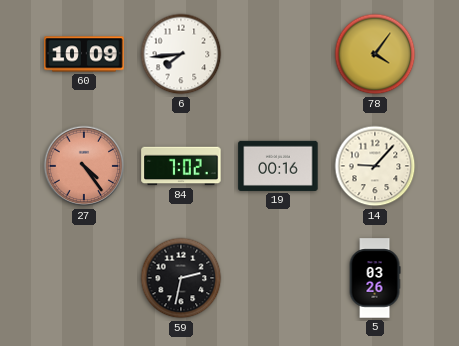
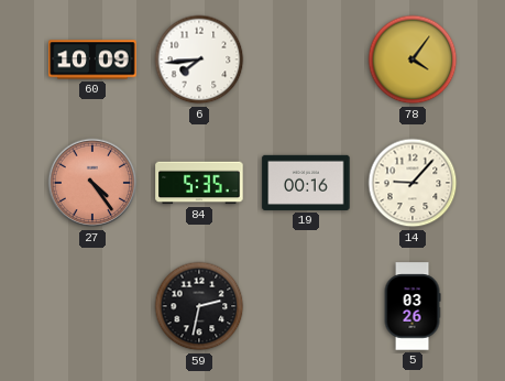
84: 7:02 -> 5:35 (199, 183)
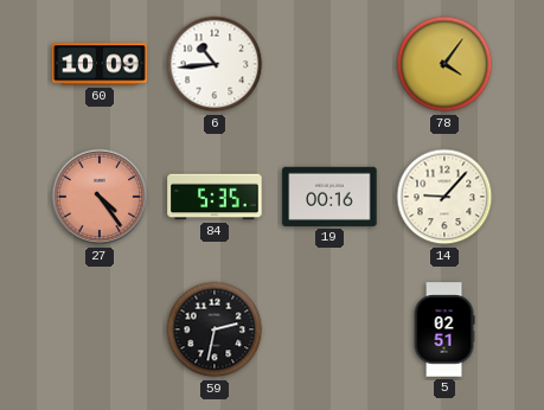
6: 7:44 -> 10:44 (215, 64)
5: 03:26 -> 02:51 (444, 329)
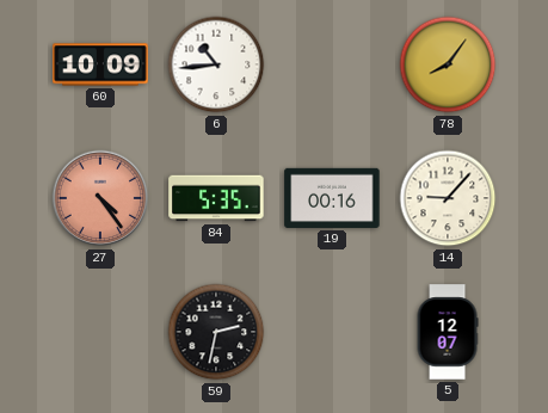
78: 4:06 -> 8:06 (448, 64)
5: 02:51 -> 12:07 (448, 332)
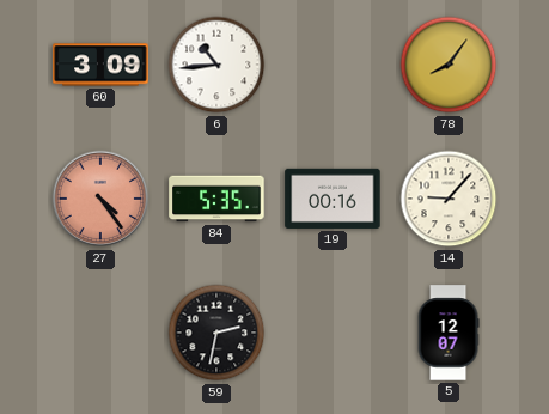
60: 10:09 -> 3:09 (100, 65)
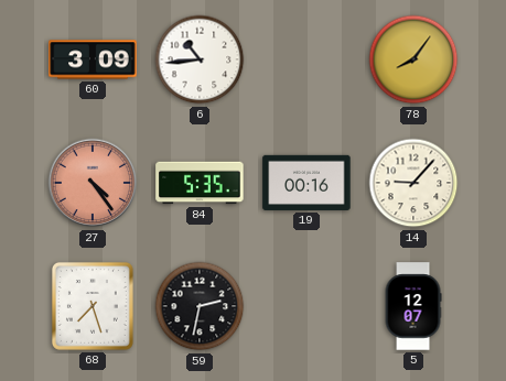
68: none -> 7:27 (93, 306)
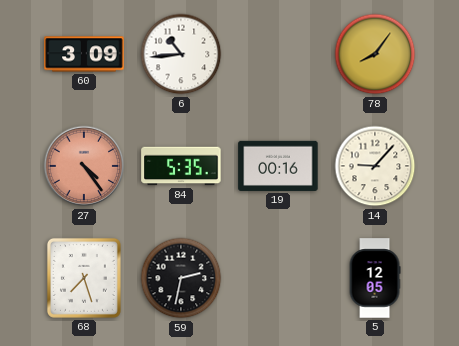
5: 12:07 -> 12:05 (375, 278)
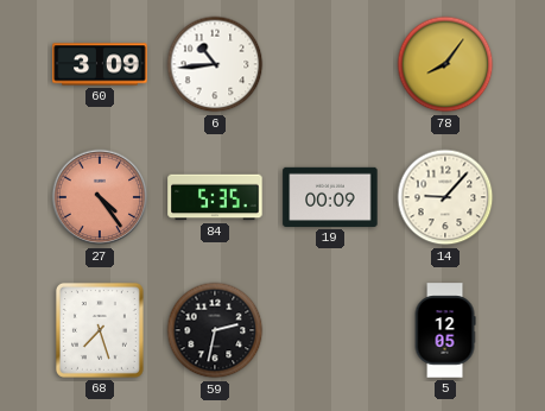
19: 00:16 -> 00:09 (330, 197)
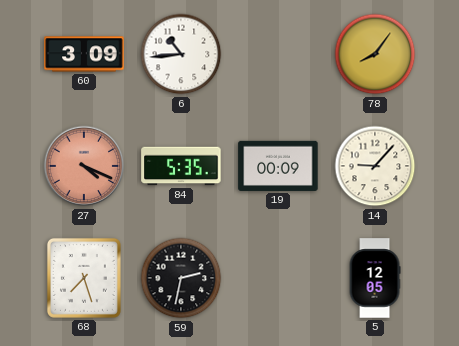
27: 4:24 -> 4:19 (84, 166)
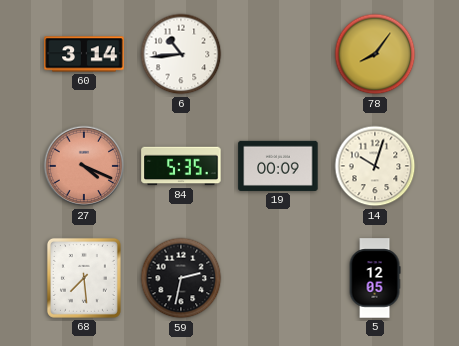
60: 3:09 -> 3:14 (84, 54)
14: 9:07 -> 10:03 (375, 166)
68: 7:27 -> 7:29 (84, 278)
